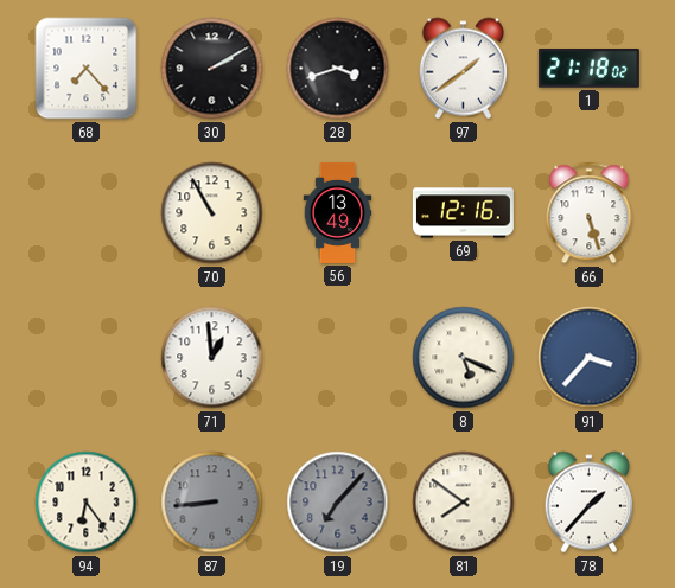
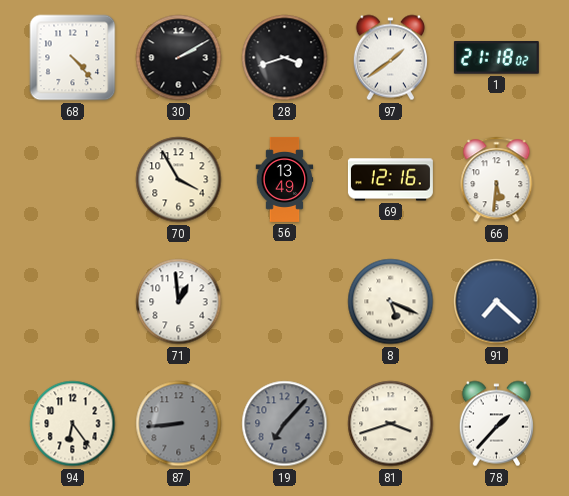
68: 7:23 -> 4:23 (73, 58)
70: 10:55 -> 3:55 (179, 180)
66: 5:27 -> 5:31 (497, 180)
91: 3:37 -> 7:22 (497, 302)
81: 7:51 -> 3:42 (391, 424)
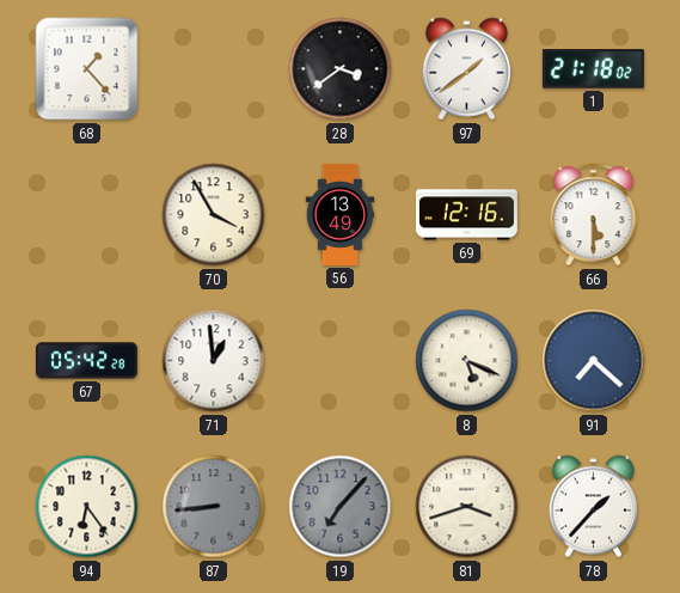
68: 4:23 -> 1:23 (87, 69)
30: 2:10 -> none (179, 58)
28: 3:42 -> 3:39 (341, 69)
66: 5:31 -> 5:30 (594, 215)
67: none -> 05:42 (86, 361)
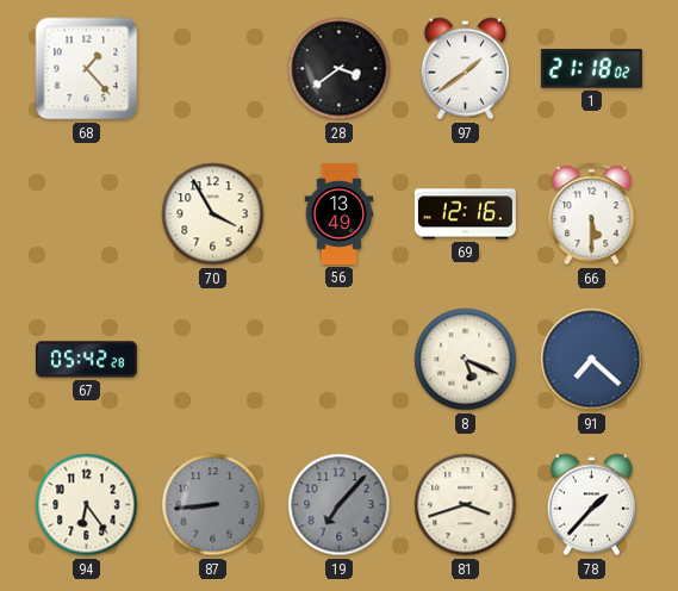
71: 12:59 -> none (214, 361)
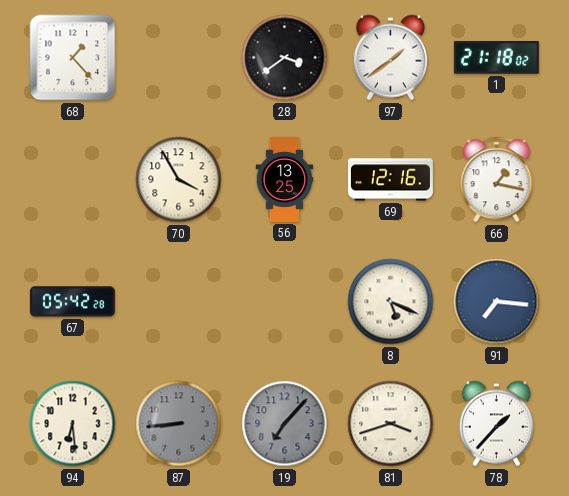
56: 13:49 -> 13:25 (285, 179)
66: 5:30 -> 1:17 (497, 180)
91: 7:22 -> 7:16 (497, 302)
94: 6:24 -> 6:29 (73, 424)
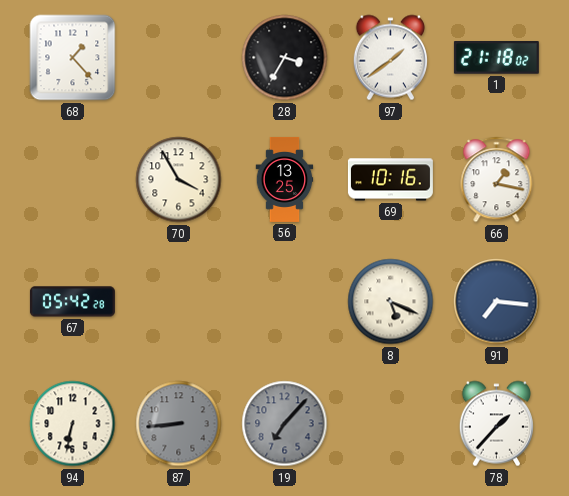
28: 3:39 -> 3:35 (285, 58)
69: 12:16 -> 10:16 (390, 180)
94: 6:29 -> 6:32 (73, 424)
81: 3:42 -> none (391, 424)
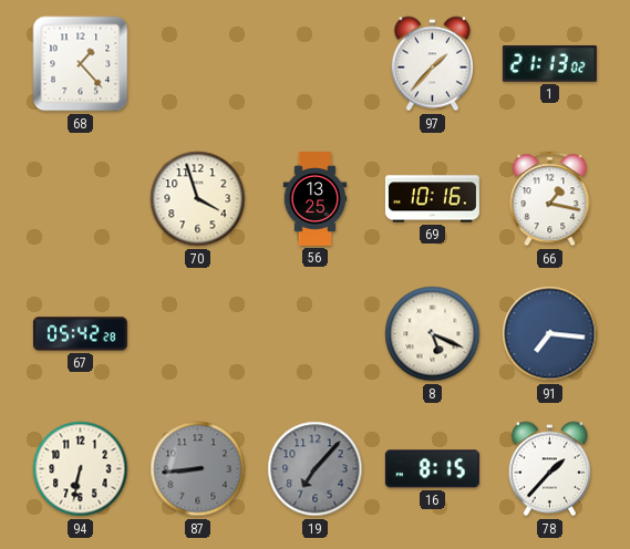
28: 3:35 -> none (285, 58)
97: 1:39 -> 1:37 (432, 64)
1: 21:18 -> 21:13 (549, 64)
70: 3:55 -> 3:57 (198, 199)
16: none -> 8:15 (432, 469)
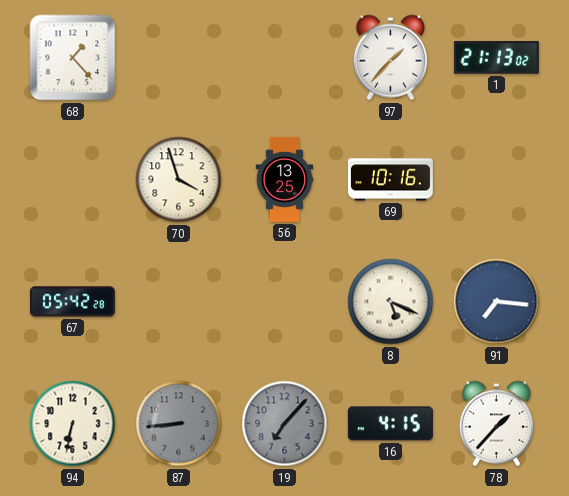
66: 1:17 -> none (550, 199)
16: 8:15 -> 4:15 (390, 424)
